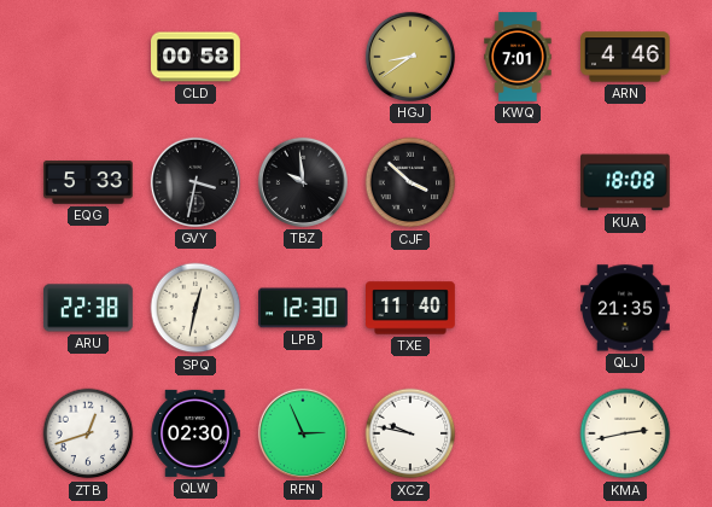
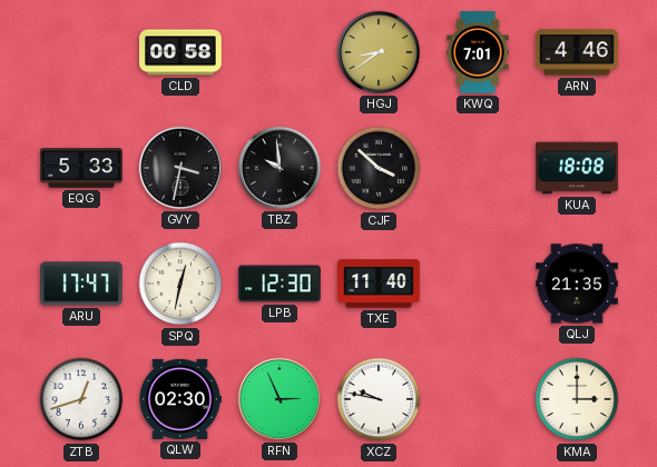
ARU: 22:38 -> 17:47 (82, 284)
KMA: 2:43 -> 3:00 (577, 399)
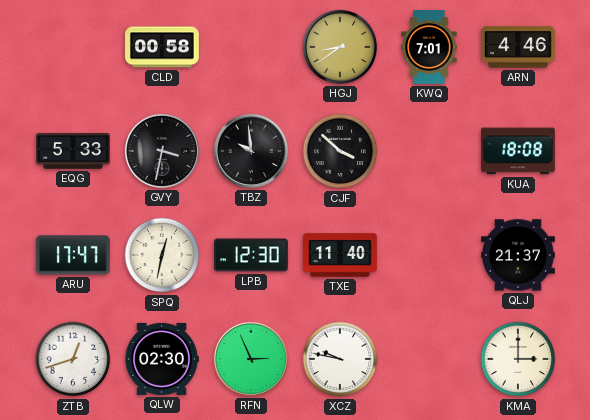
QLJ: 21:35 -> 21:37 (519, 255)
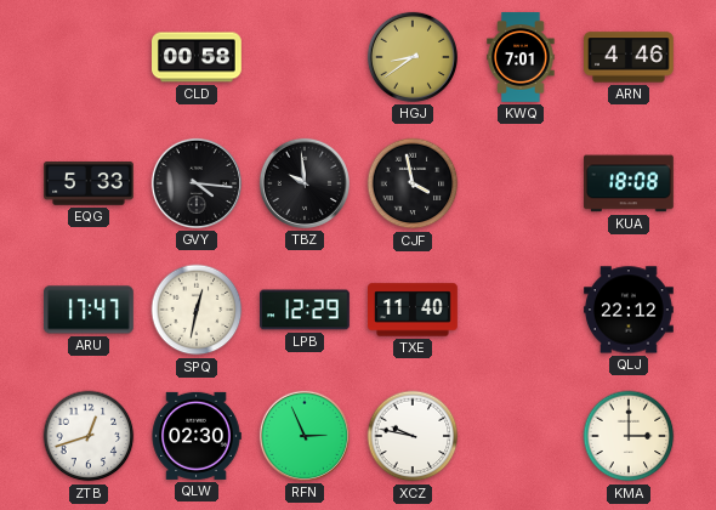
GVY: 3:32 -> 4:16 (197, 183)
CJF: 3:52 -> 3:58 (413, 183)
LPB: 12:30 -> 12:29 (306, 310)
QLJ: 21:37 -> 22:12 (630, 310)
